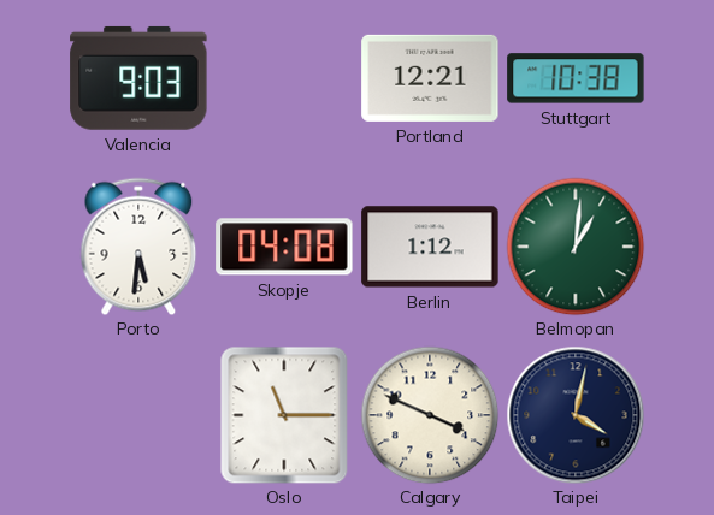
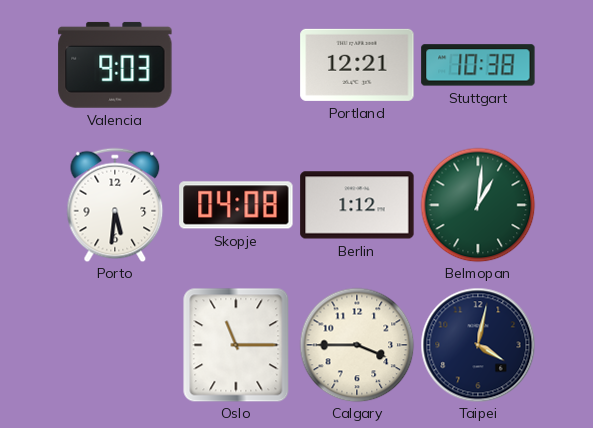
Calgary: 3:49 -> 3:45 (357, 345)
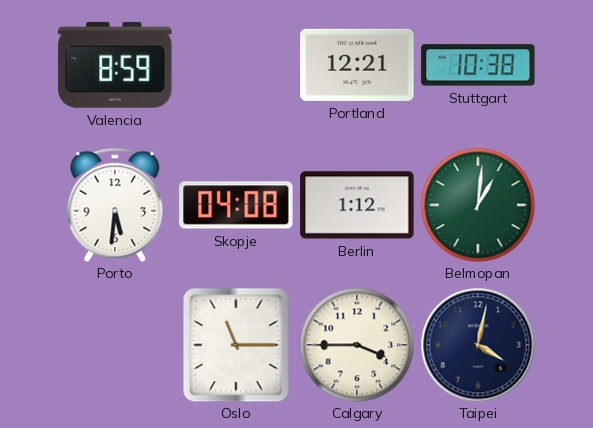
Valencia: 9:03 -> 8:59 (115, 65)
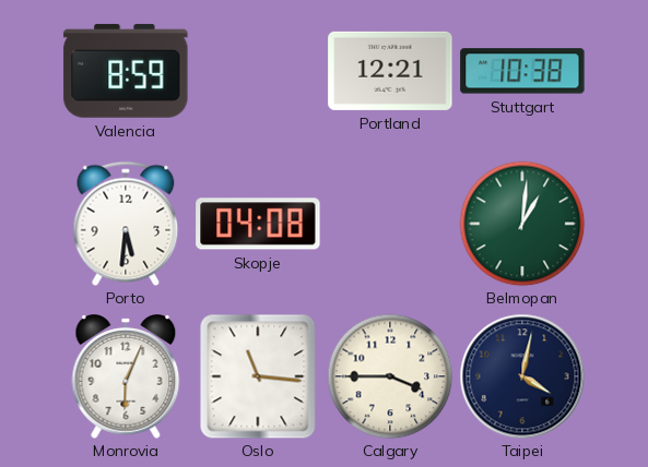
Berlin: 1:12 -> none (357, 205)
Monrovia: none -> 6:04 (126, 378)
Oslo: 11:15 -> 11:16 (258, 376)
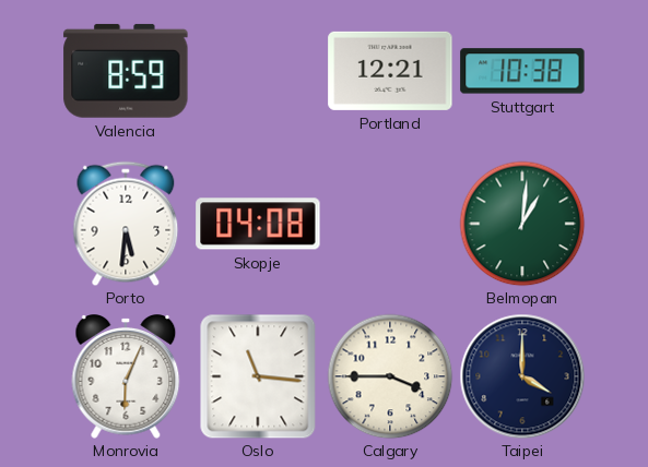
Taipei: 4:02 -> 4:00 (522, 376)
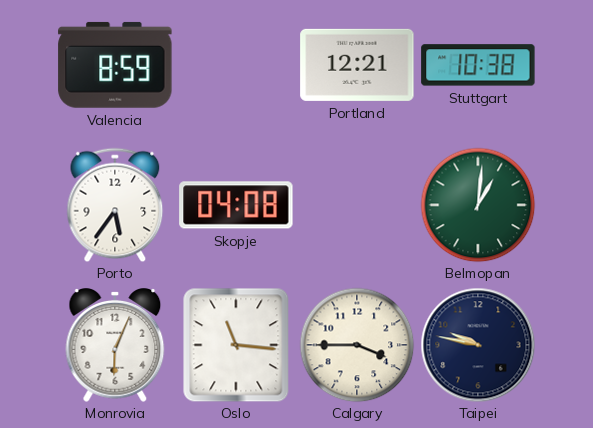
Porto: 5:31 -> 5:36 (115, 205)
Taipei: 4:00 -> 9:47 (478, 345)
